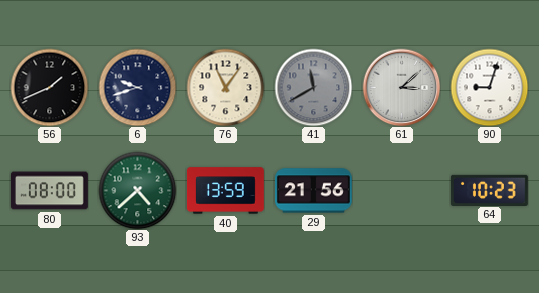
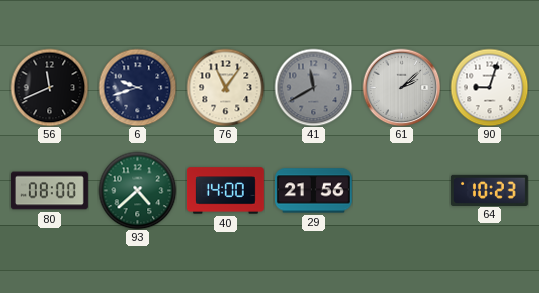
56: 1:41 -> 11:41 (49, 87)
61: 3:08 -> 2:08 (401, 87)
40: 13:59 -> 14:00 (225, 191)
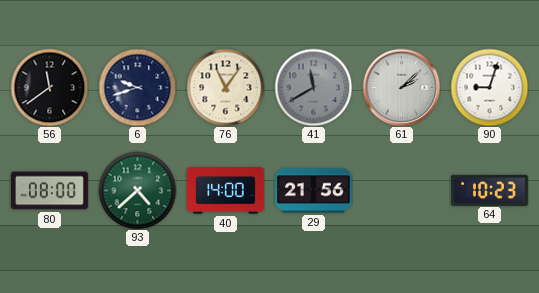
56: 11:41 -> 11:39 (49, 87)
